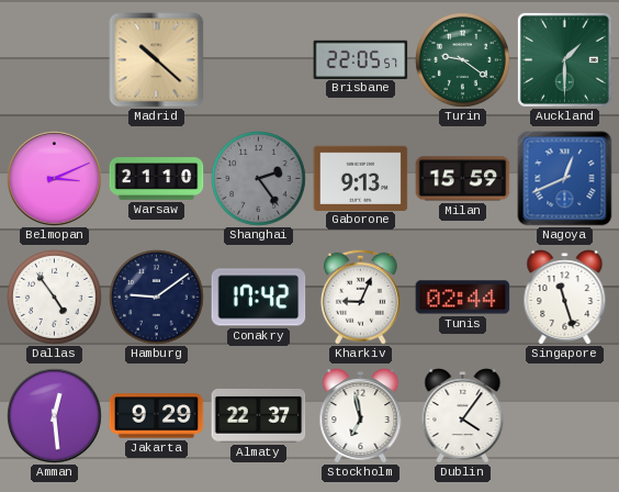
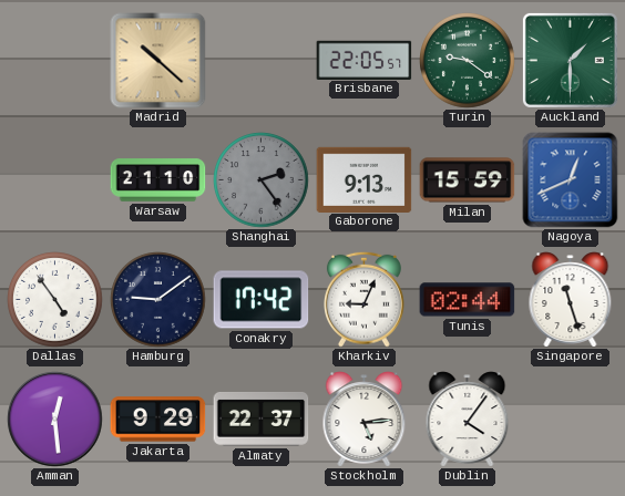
Belmopan: 3:11 -> none (55, 179)
Stockholm: 6:58 -> 5:14 (365, 420)
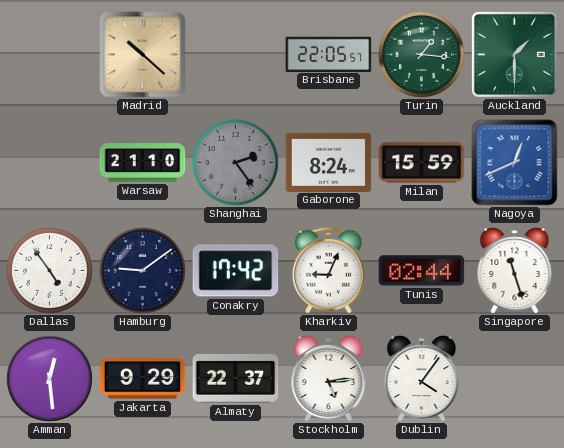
Turin: 9:21 -> 1:16 (422, 55)
Gaborone: 9:13 -> 8:24 (329, 162)
